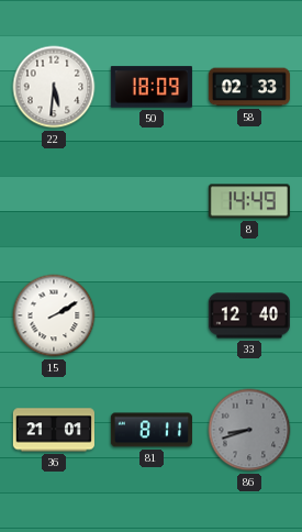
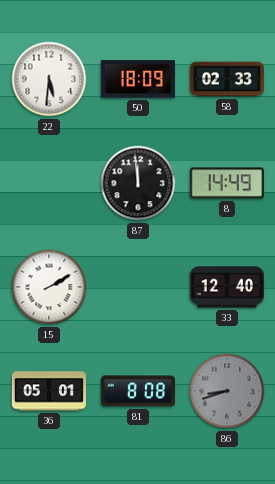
87: none -> 11:59 (138, 183)
36: 21:01 -> 05:01 (49, 391)
81: 8:11 -> 8:08 (138, 391)
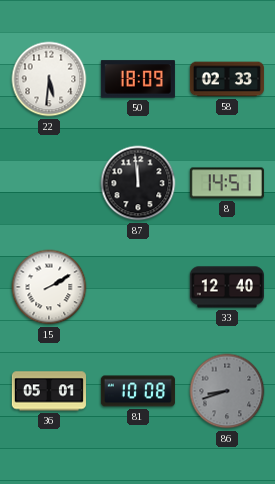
8: 14:49 -> 14:51 (227, 183)
81: 8:08 -> 10:08 (138, 391)
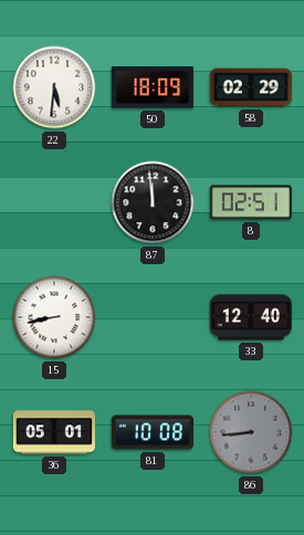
58: 02:33 -> 02:29 (251, 87)
8: 14:51 -> 02:51 (251, 202)
15: 2:10 -> 8:43 (54, 317)
86: 8:42 -> 8:44 (251, 432)
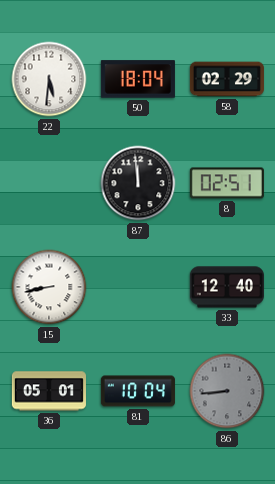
50: 18:09 -> 18:04 (138, 79)
81: 10:08 -> 10:04 (138, 391)
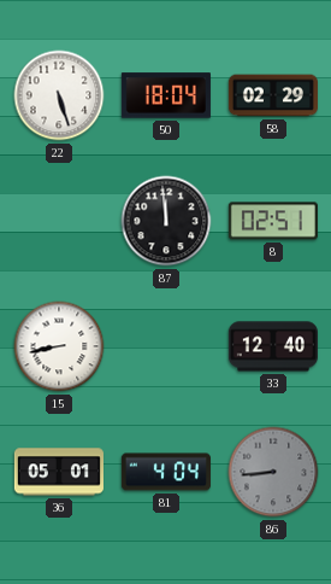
22: 5:31 -> 5:27 (59, 95)
81: 10:04 -> 4:04 (166, 472)
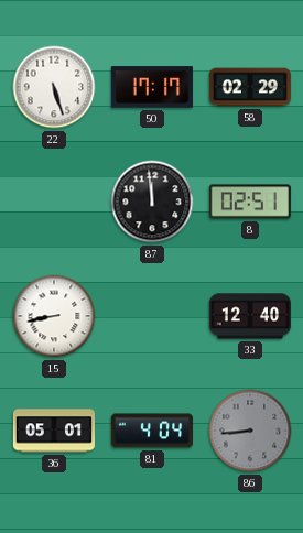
50: 18:04 -> 17:17 (152, 87)
